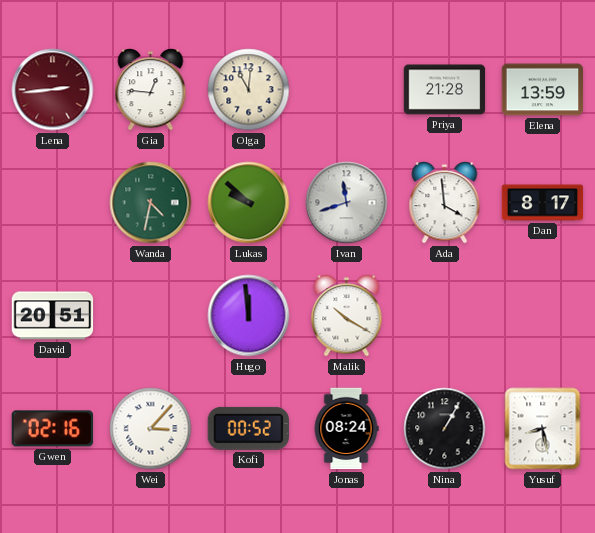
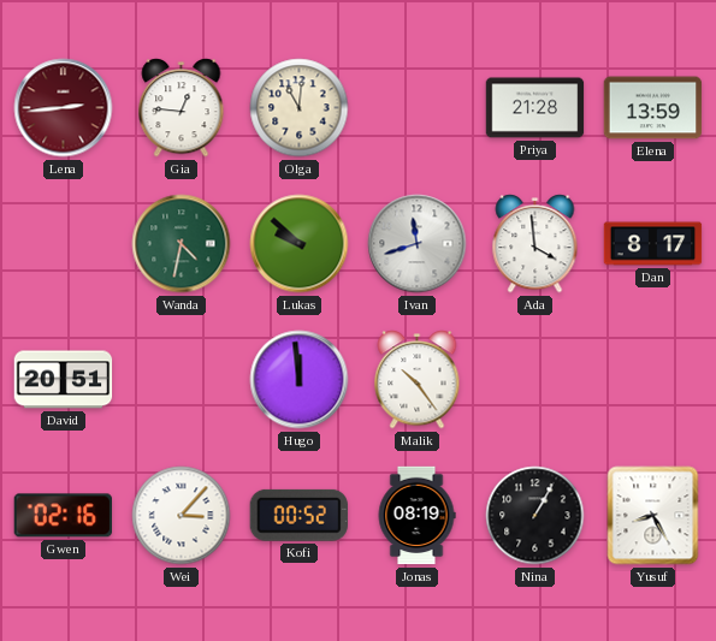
Malik: 10:20 -> 10:24 (418, 380)
Jonas: 08:24 -> 08:19 (416, 516)
Yusuf: 8:28 -> 8:25 (653, 516)
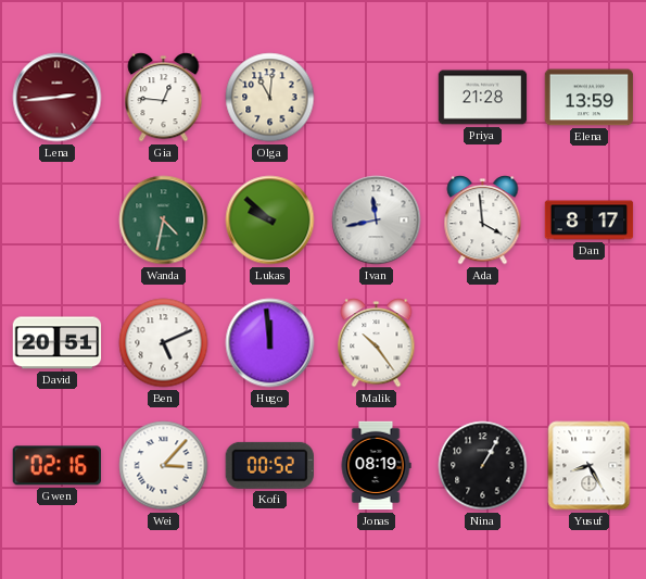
Ivan: 11:42 -> 11:43 (377, 221)
Ben: none -> 5:11 (164, 343)
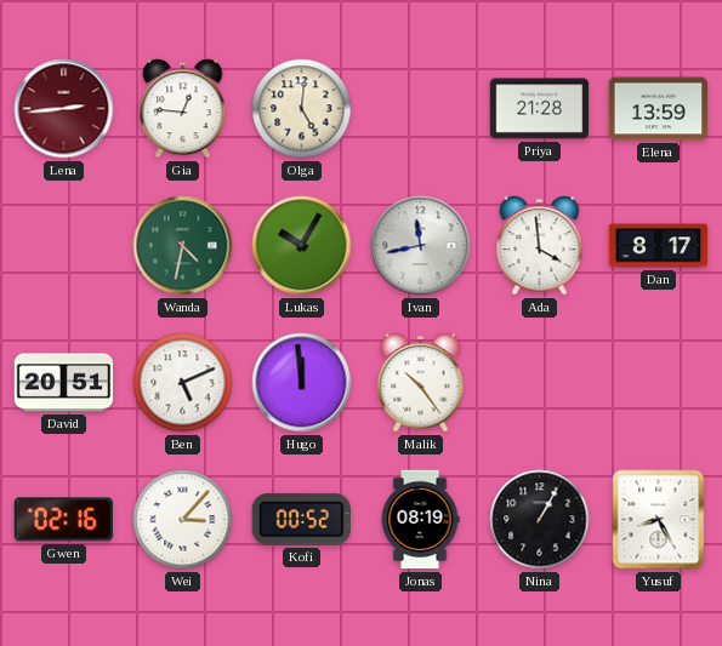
Olga: 11:01 -> 5:01 (302, 109)
Lukas: 9:52 -> 10:05 (302, 246)
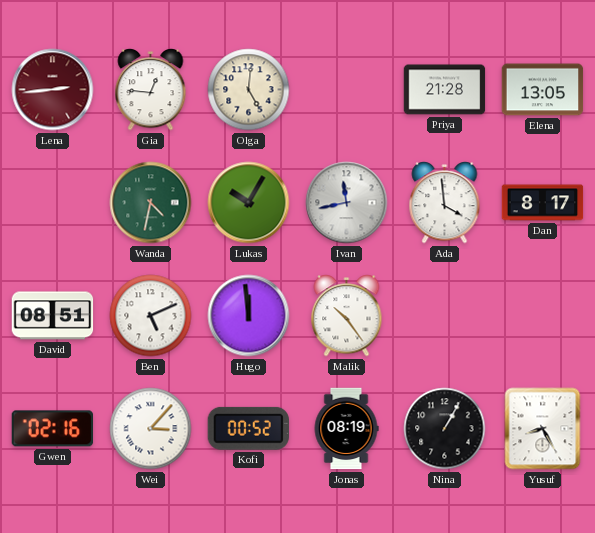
Elena: 13:59 -> 13:05 (543, 90)
David: 20:51 -> 08:51 (53, 316)
